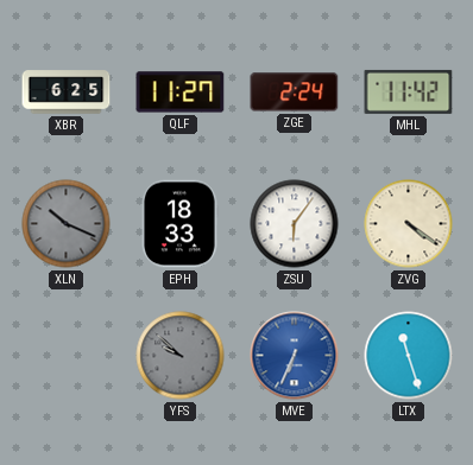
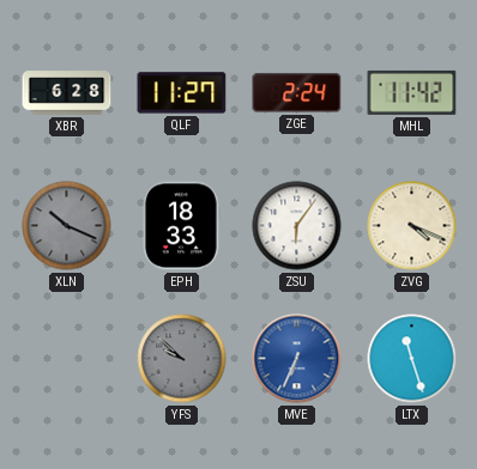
XBR: 6:25 -> 6:28 (67, 93)
ZVG: 4:21 -> 4:19 (412, 226)
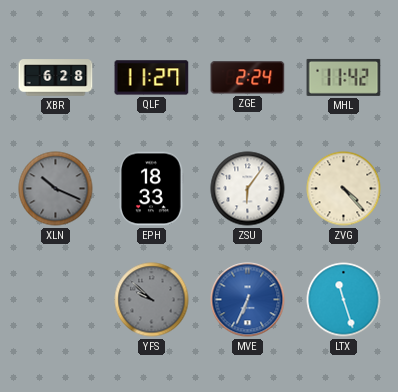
ZVG: 4:19 -> 4:23 (344, 189)
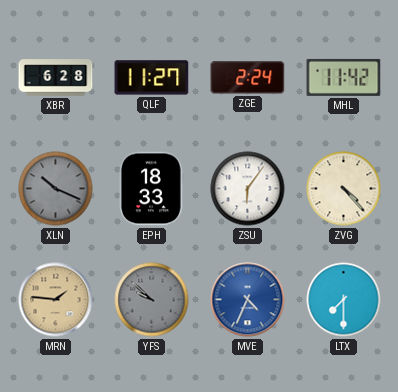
MRN: none -> 1:46 (56, 300)
MVE: 6:34 -> 4:34 (248, 300)
LTX: 11:27 -> 7:30 (344, 300)
